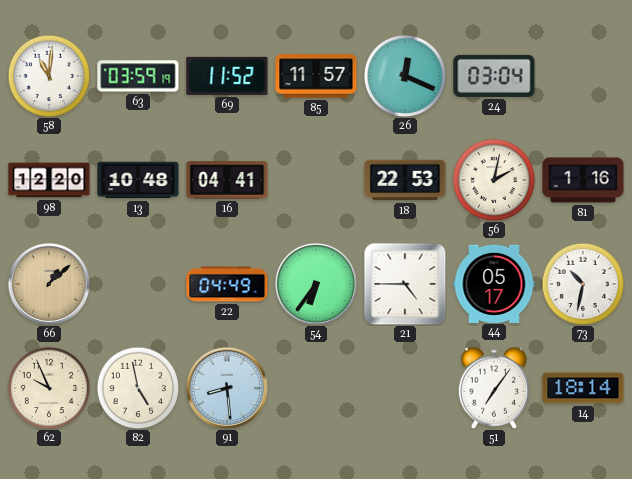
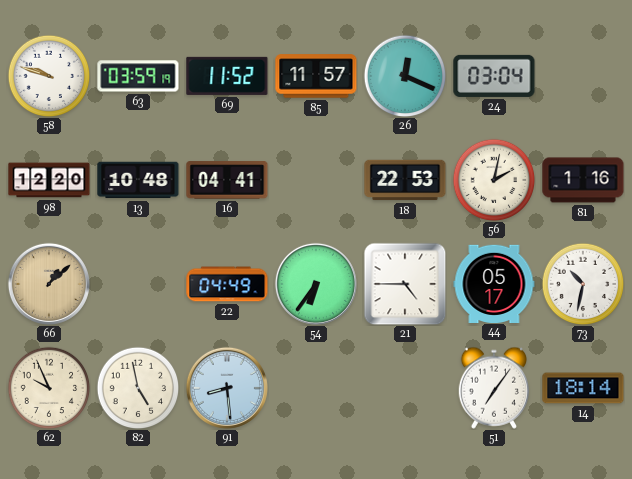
58: 11:01 -> 9:48 (49, 76)
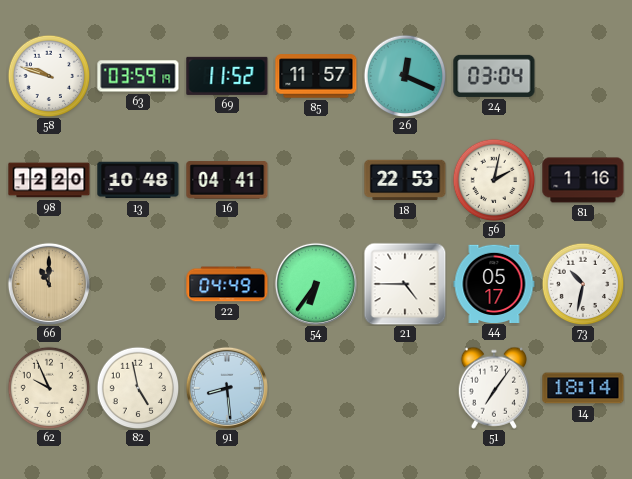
66: 1:08 -> 11:00 (49, 284)
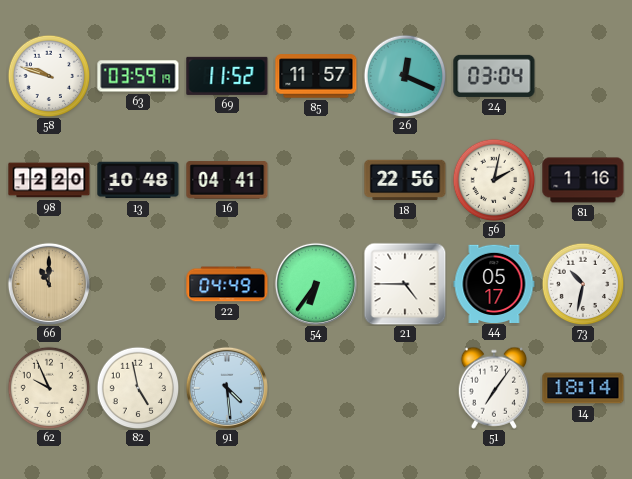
18: 22:53 -> 22:56 (405, 180)
91: 8:29 -> 4:29 (227, 388)
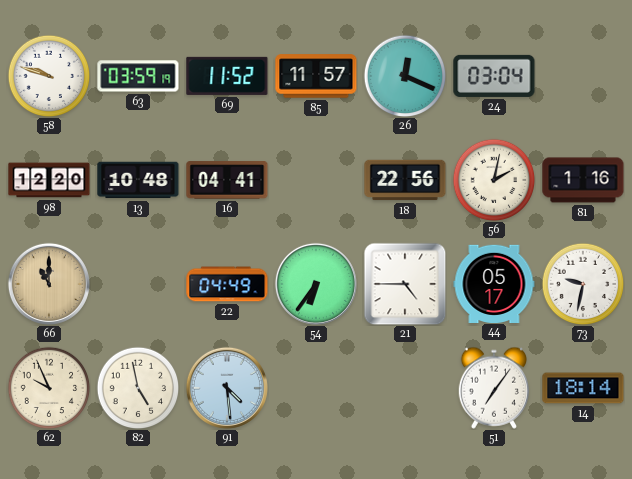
73: 10:32 -> 9:32 (583, 284)
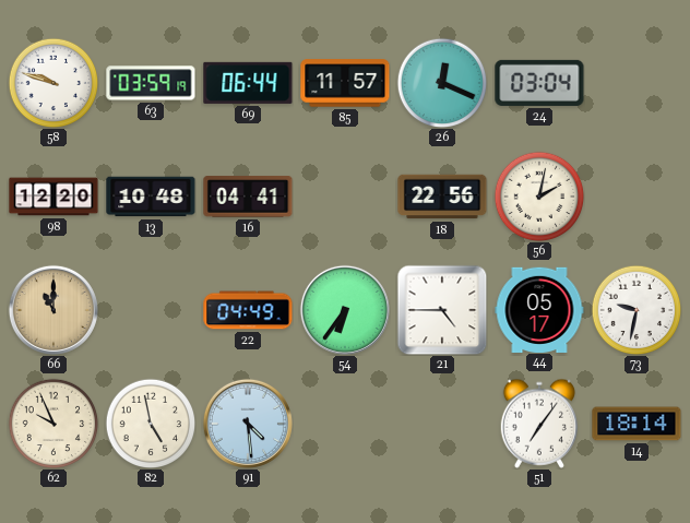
69: 11:52 -> 06:44 (248, 83)
81: 1:16 -> none (583, 180)
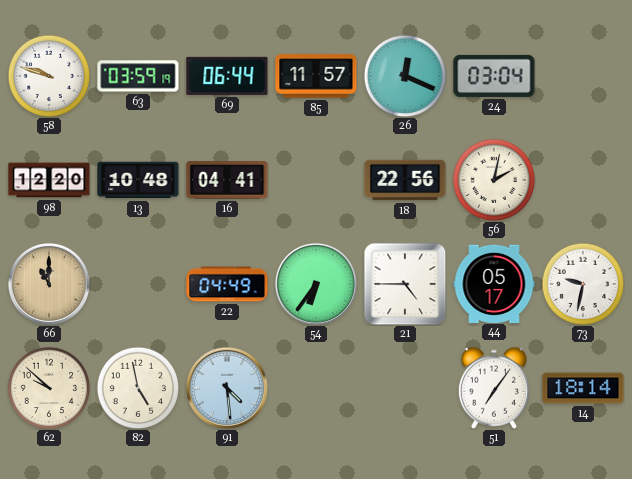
62: 9:56 -> 9:52 (49, 388)
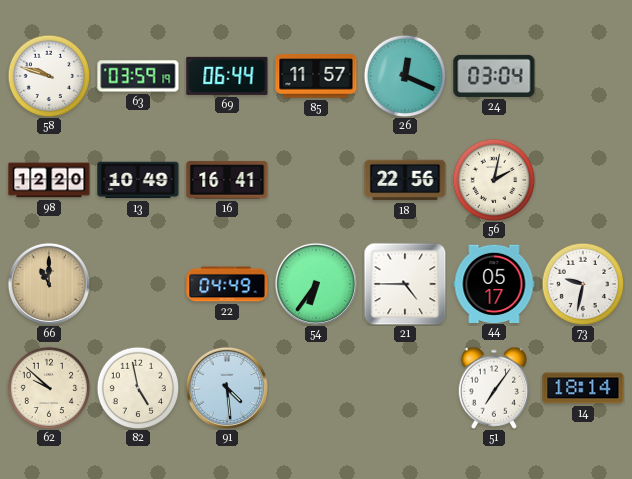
13: 10:48 -> 10:49 (138, 180)
16: 04:41 -> 16:41 (227, 180)
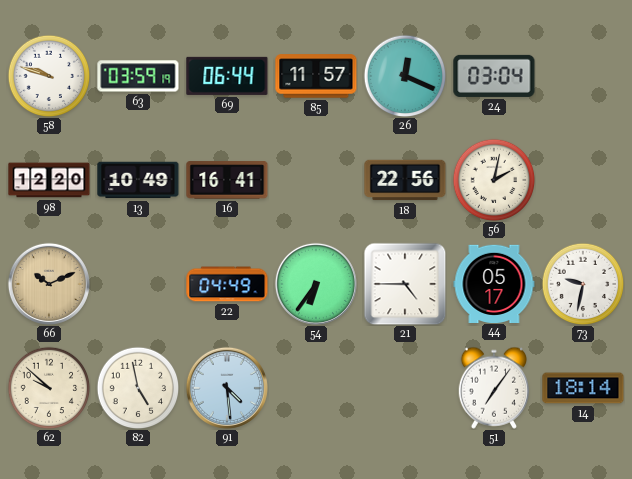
66: 11:00 -> 10:11 (49, 284)
